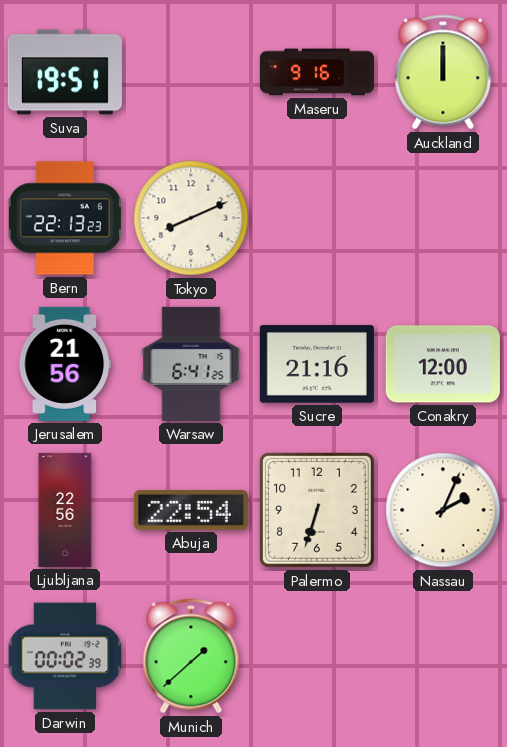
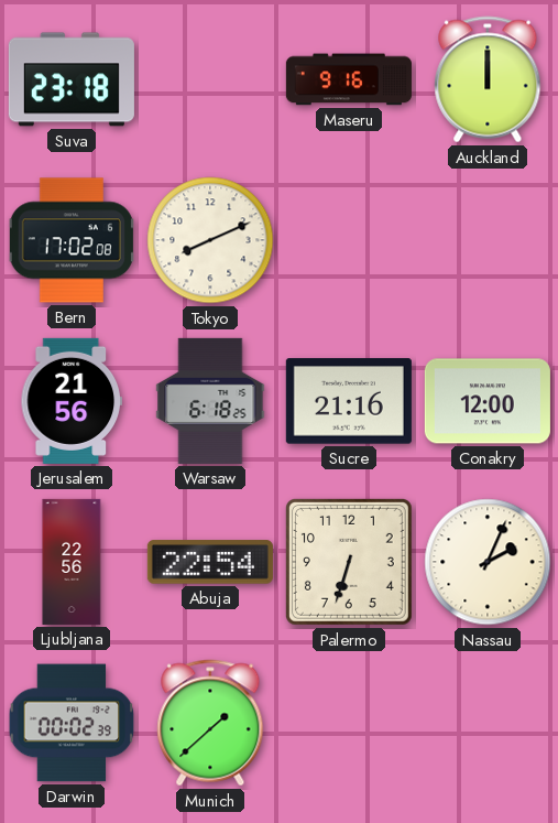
Suva: 19:51 -> 23:18 (72, 79)
Bern: 22:13 -> 17:02 (72, 240)
Warsaw: 6:41 -> 6:18 (210, 401)
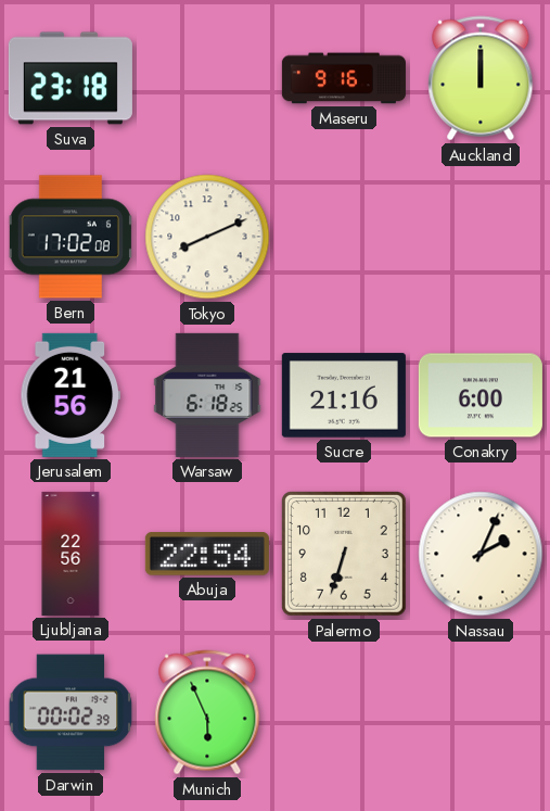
Conakry: 12:00 -> 6:00 (481, 395)
Munich: 1:38 -> 5:56 (207, 712)
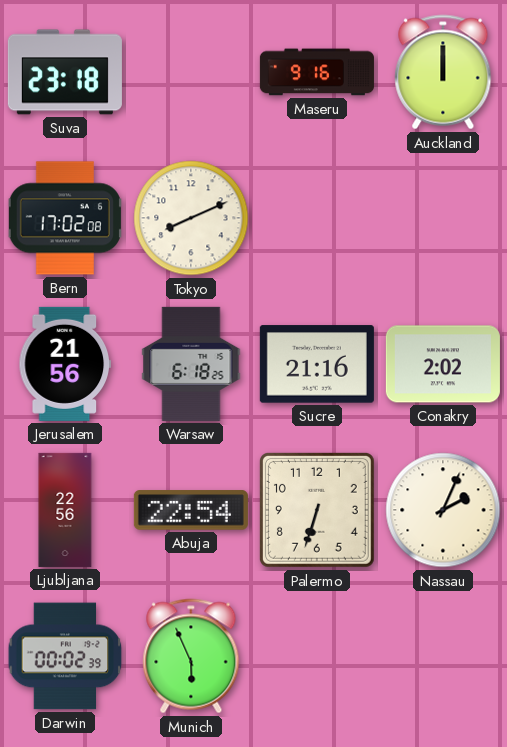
Conakry: 6:00 -> 2:02 (443, 364)
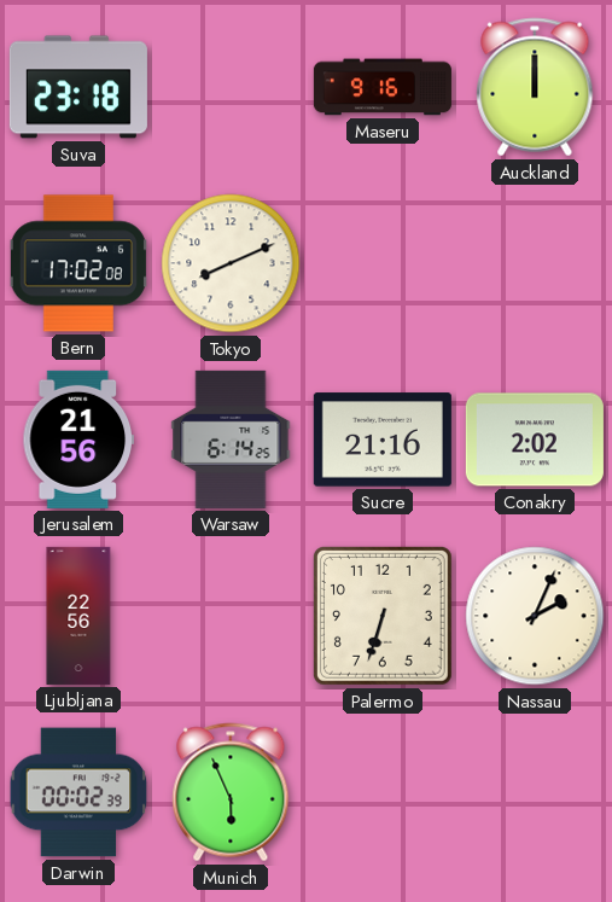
Warsaw: 6:18 -> 6:14 (231, 440)
Abuja: 22:54 -> none (191, 510)
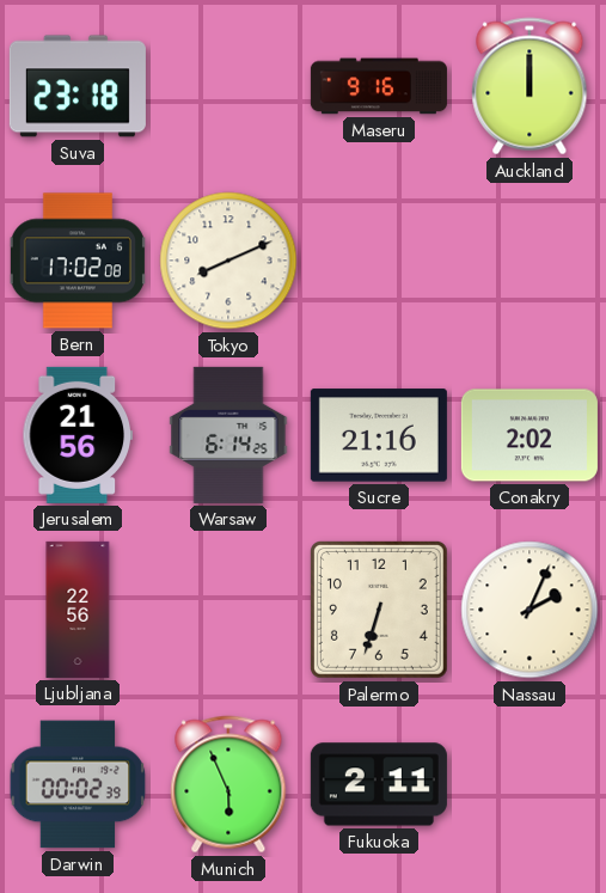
Fukuoka: none -> 2:11 (379, 784)
